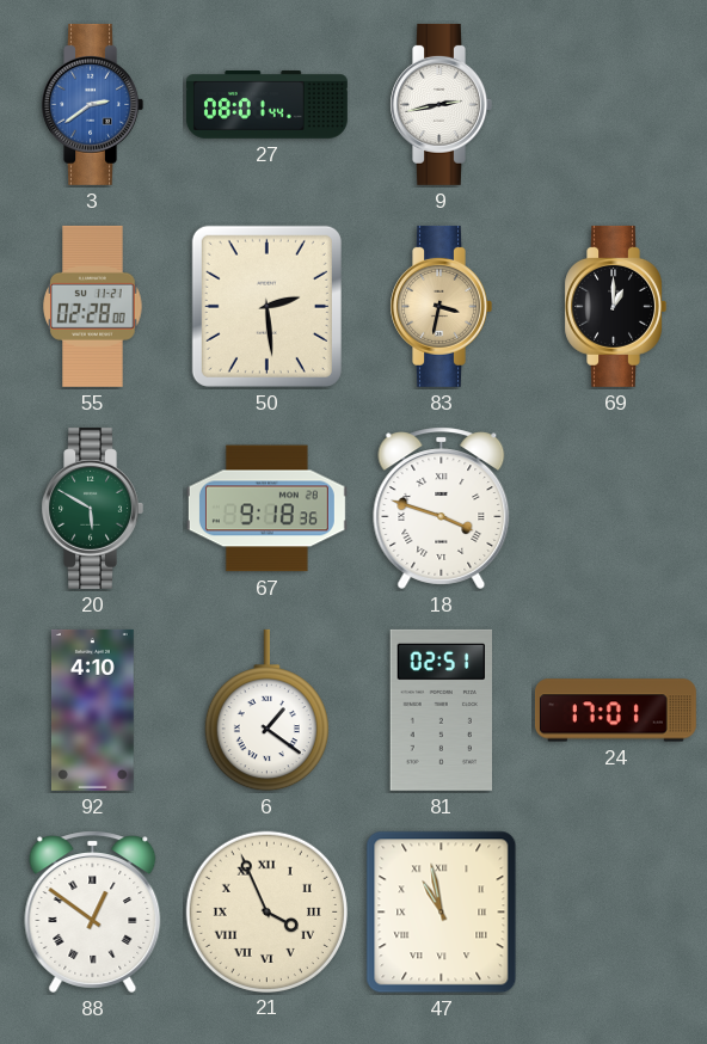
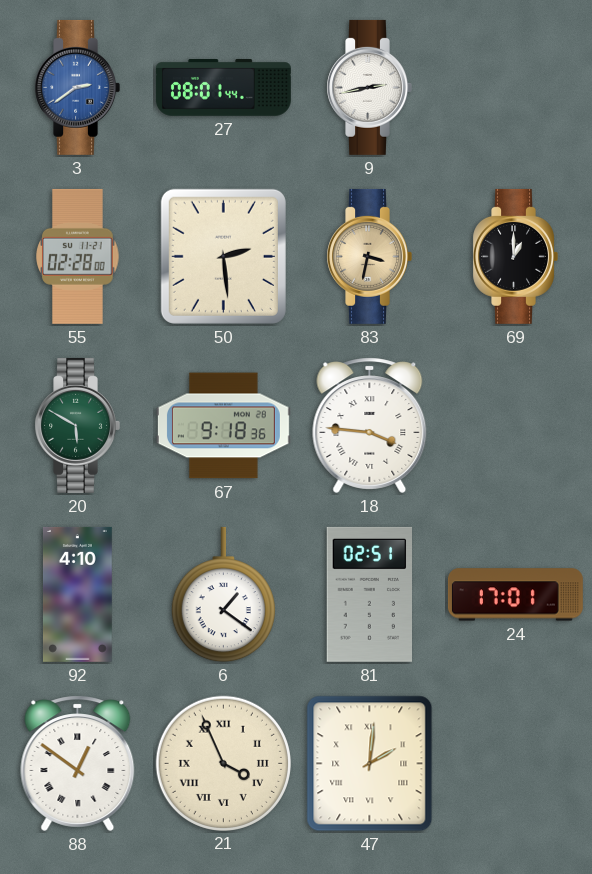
18: 3:48 -> 3:46 (370, 425)
47: 10:58 -> 2:01 (370, 764)
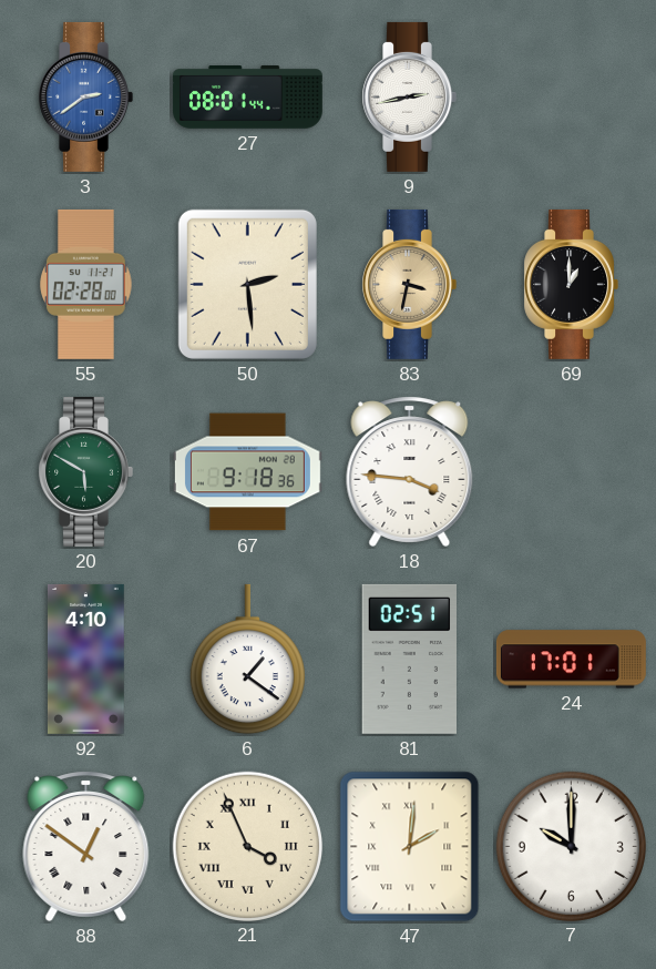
7: none -> 10:00 (571, 846)
